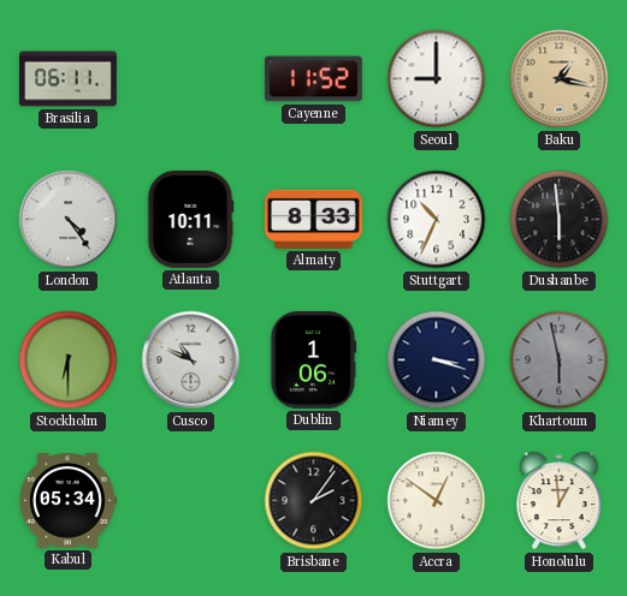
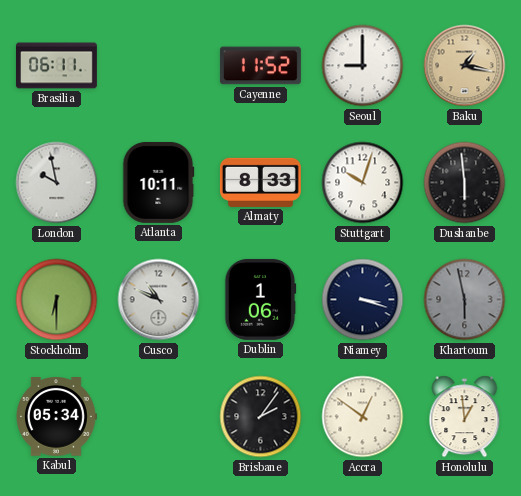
London: 4:24 -> 9:58 (57, 183)
Stuttgart: 10:34 -> 10:03 (363, 183)
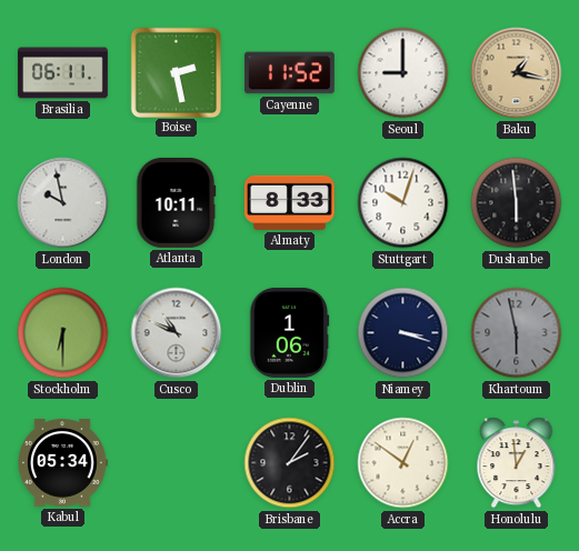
Boise: none -> 2:28 (176, 72)
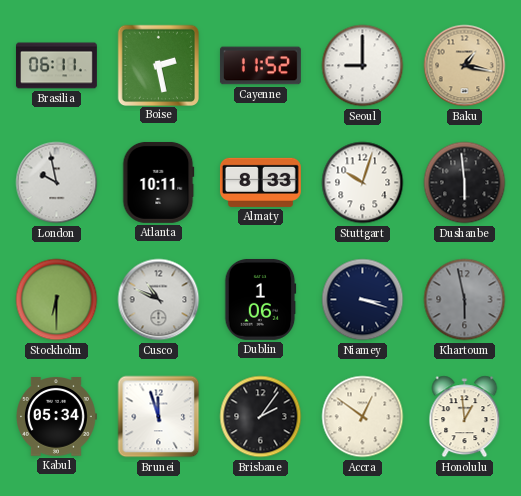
Brunei: none -> 11:57 (159, 417)
